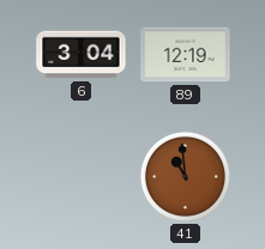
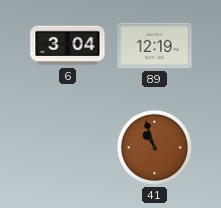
41: 10:59 -> 10:57 (154, 147)
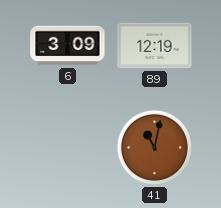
6: 3:04 -> 3:09 (68, 46)
41: 10:57 -> 11:02 (154, 147)
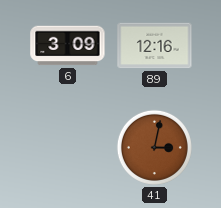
89: 12:19 -> 12:16 (155, 46)
41: 11:02 -> 3:02 (154, 147)
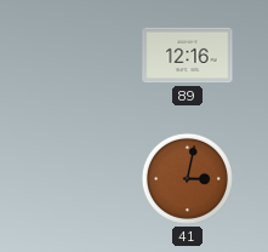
6: 3:09 -> none (68, 46)
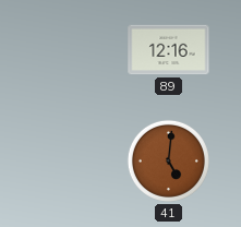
41: 3:02 -> 5:01 (168, 160)
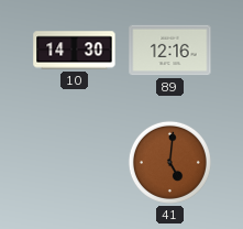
10: none -> 14:30 (75, 51)
